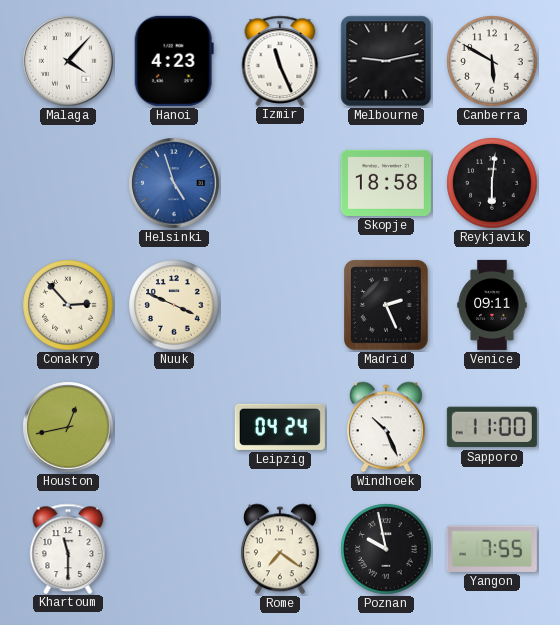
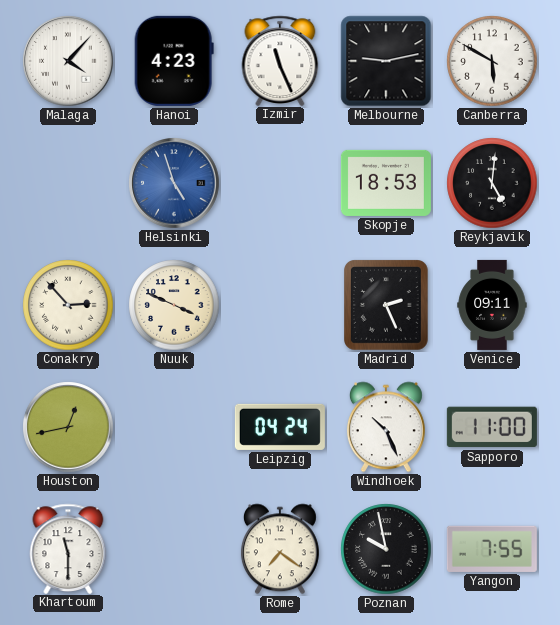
Skopje: 18:58 -> 18:53 (386, 183)
Reykjavik: 6:01 -> 5:01 (492, 183)
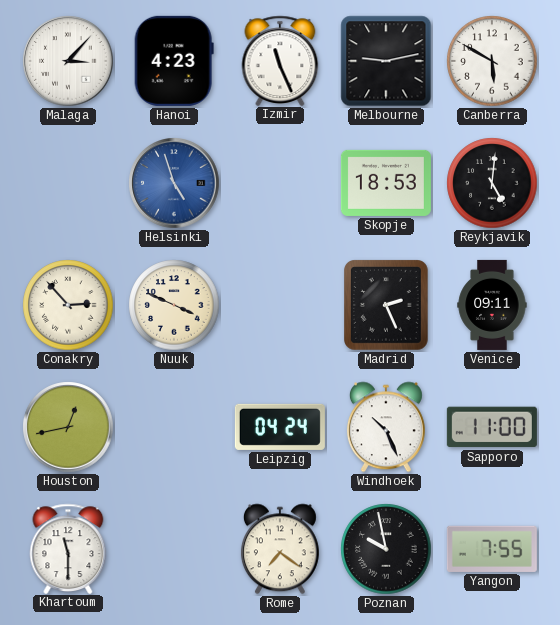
Malaga: 4:07 -> 3:07 (68, 61)
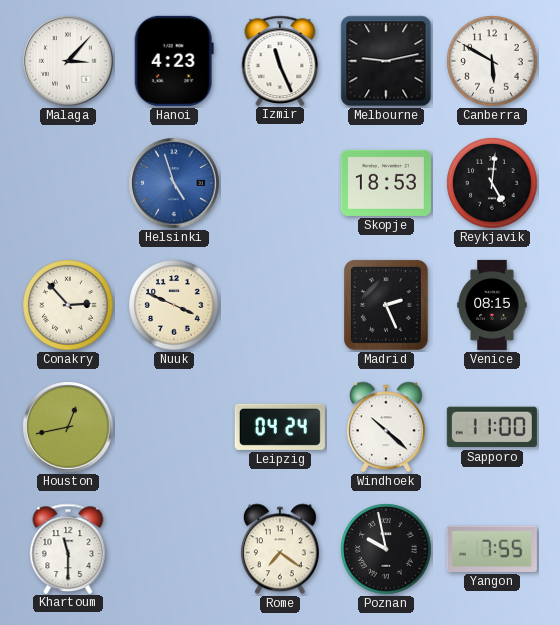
Venice: 09:11 -> 08:15 (492, 305)
Windhoek: 10:26 -> 10:22 (386, 427)
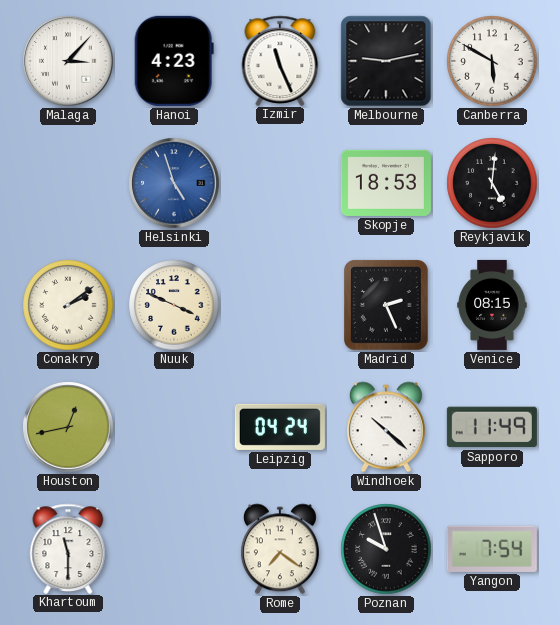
Conakry: 2:53 -> 2:09 (68, 305)
Sapporo: 11:00 -> 11:49 (492, 427)
Poznan: 9:58 -> 9:57 (386, 549)
Yangon: 7:55 -> 7:54 (492, 549)
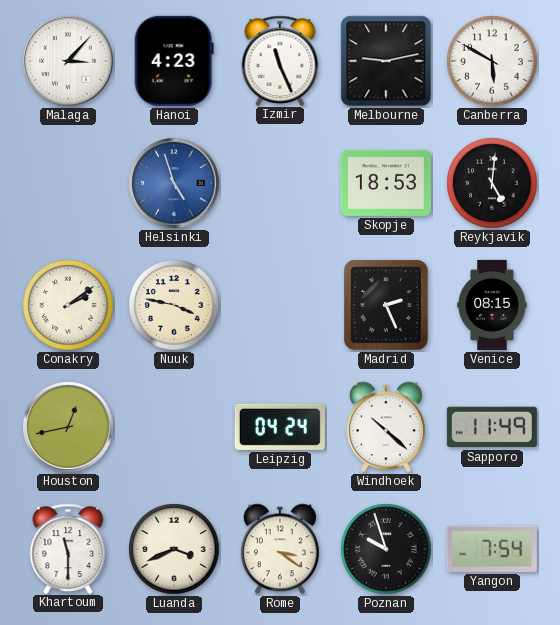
Nuuk: 3:49 -> 3:47 (174, 305)
Luanda: none -> 3:41 (174, 549)
Rome: 7:21 -> 3:21 (280, 549)
